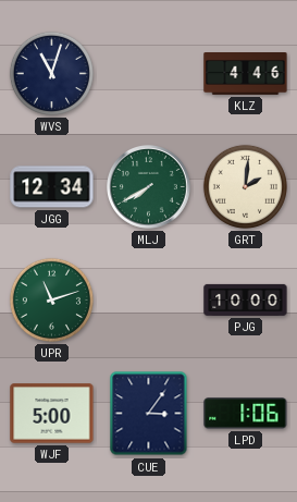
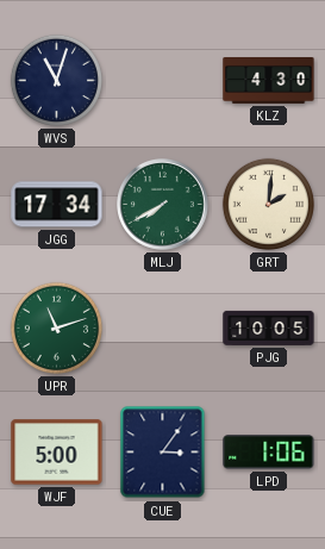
KLZ: 4:46 -> 4:30 (269, 81)
JGG: 12:34 -> 17:34 (57, 205)
PJG: 10:00 -> 10:05 (269, 327)
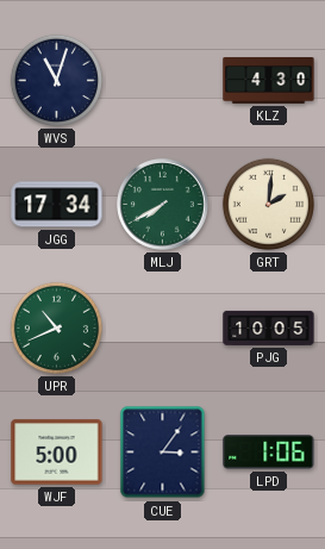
UPR: 11:12 -> 10:41 (56, 327)
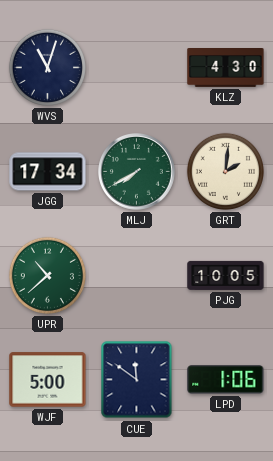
UPR: 10:41 -> 10:38 (47, 275)
CUE: 3:06 -> 11:51 (137, 380)
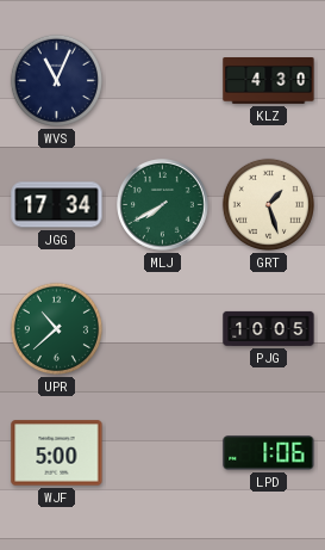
WVS: 11:03 -> 11:04 (56, 80)
GRT: 2:01 -> 1:27 (268, 204)
CUE: 11:51 -> none (137, 380)
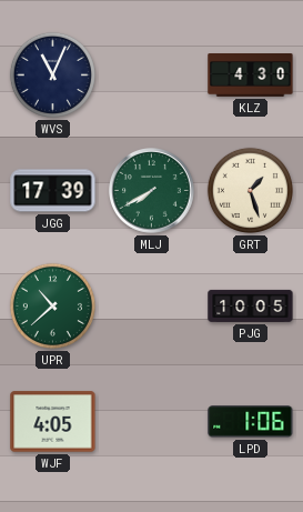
JGG: 17:34 -> 17:39 (53, 191)
WJF: 5:00 -> 4:05 (53, 422)
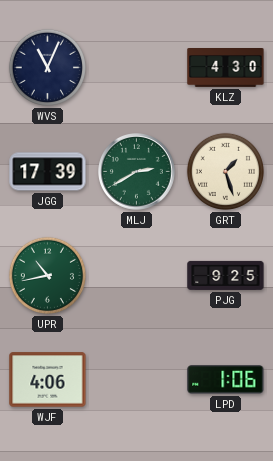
MLJ: 7:40 -> 2:40 (137, 172)
UPR: 10:38 -> 10:43 (47, 275)
PJG: 10:05 -> 9:25 (226, 275)
WJF: 4:05 -> 4:06 (48, 380)
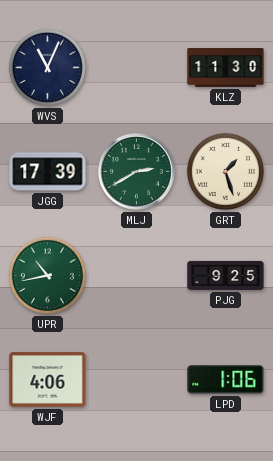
KLZ: 4:30 -> 11:30 (226, 68)
